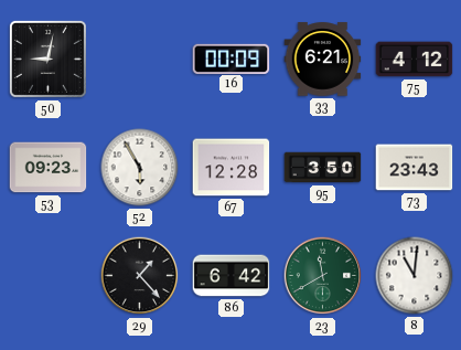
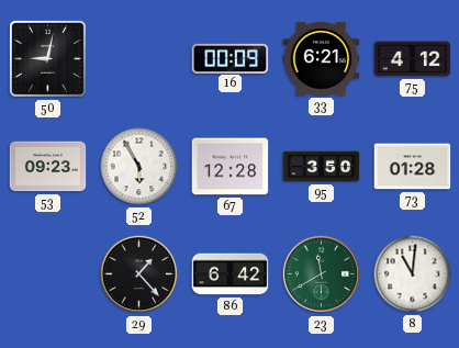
73: 23:43 -> 01:28 (413, 167)
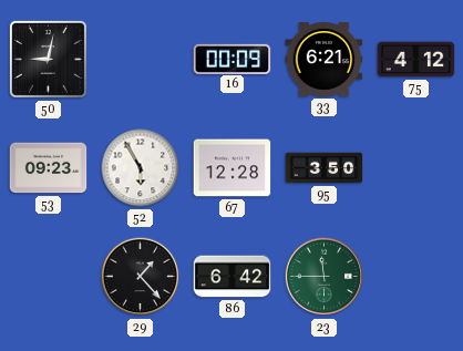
73: 01:28 -> none (413, 167)
23: 11:40 -> 11:45 (325, 277)
8: 11:01 -> none (413, 274)
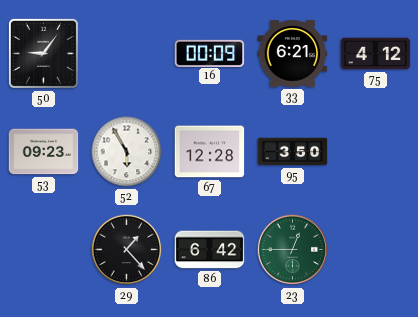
50: 9:02 -> 9:06 (43, 53)
23: 11:45 -> 12:45 (293, 250)
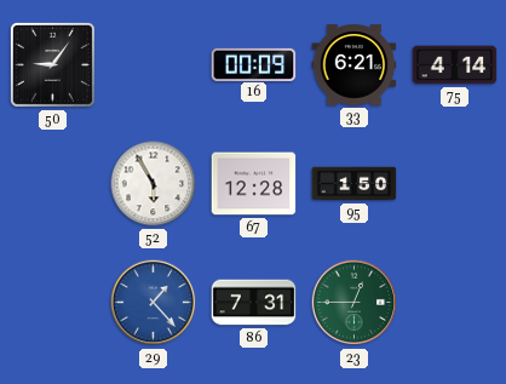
75: 4:12 -> 4:14 (455, 65)
53: 09:23 -> none (44, 152)
95: 3:50 -> 1:50 (355, 184)
29 dial: black -> blue (154, 303)
86: 6:42 -> 7:31 (254, 303)
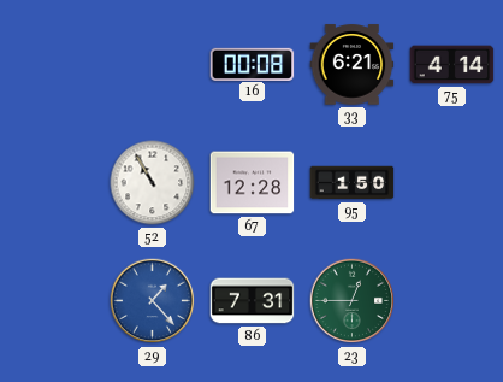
50: 9:06 -> none (52, 64)
16: 00:09 -> 00:08 (253, 64)
52: 5:55 -> 10:55 (153, 183)
